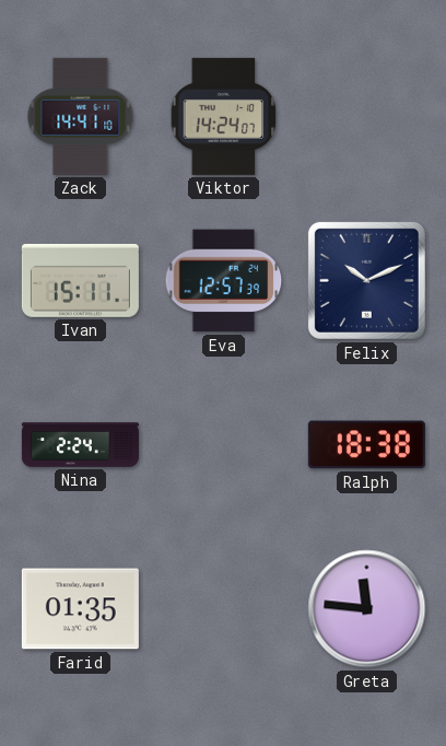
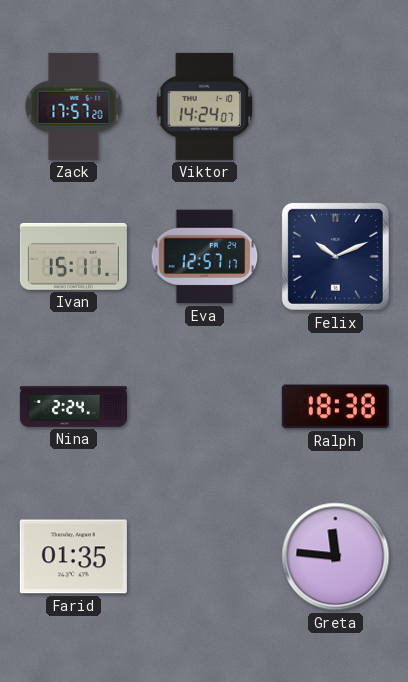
Zack: 14:41 -> 17:57 (74, 106)
Eva: 12:57:39 -> 12:57:17 (205, 257)
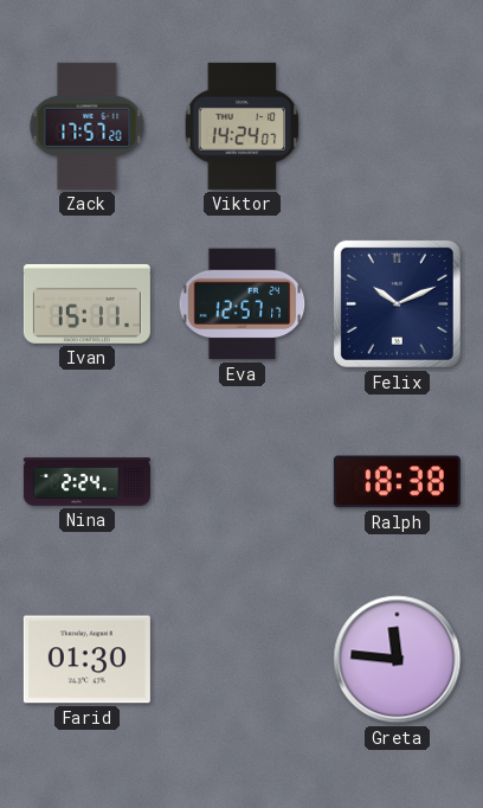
Farid: 01:35 -> 01:30 (86, 660)
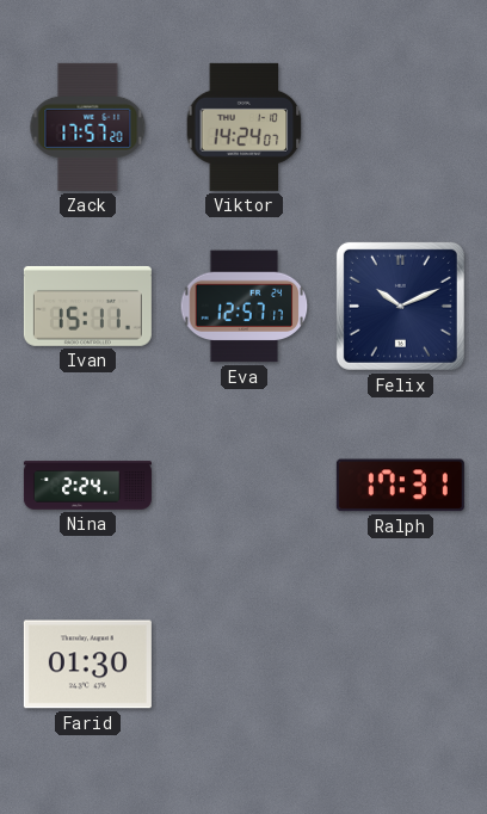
Ralph: 18:38 -> 17:31 (400, 486)
Greta: 11:46 -> none (398, 660)
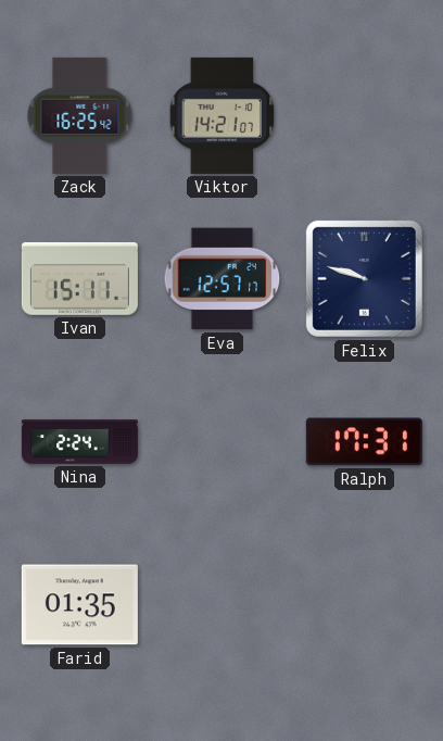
Zack: 17:57 -> 16:25 (80, 115)
Viktor: 14:24 -> 14:21 (223, 115)
Felix: 10:11 -> 9:48 (364, 278)
Farid: 01:30 -> 01:35 (79, 605)
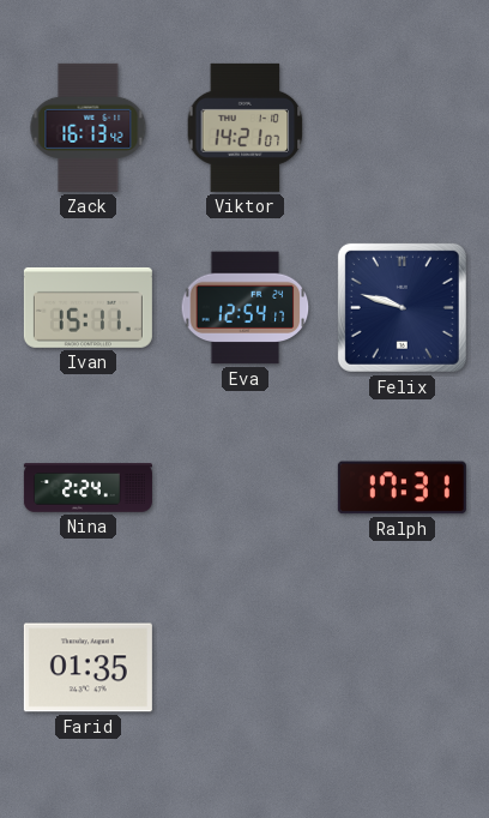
Zack: 16:25 -> 16:13 (89, 127)
Eva: 12:57 -> 12:54 (246, 308)
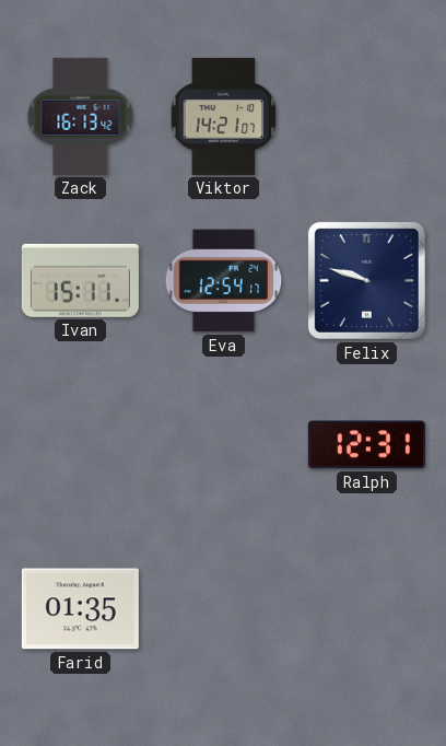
Nina: 2:24 -> none (87, 488)
Ralph: 17:31 -> 12:31 (366, 445)
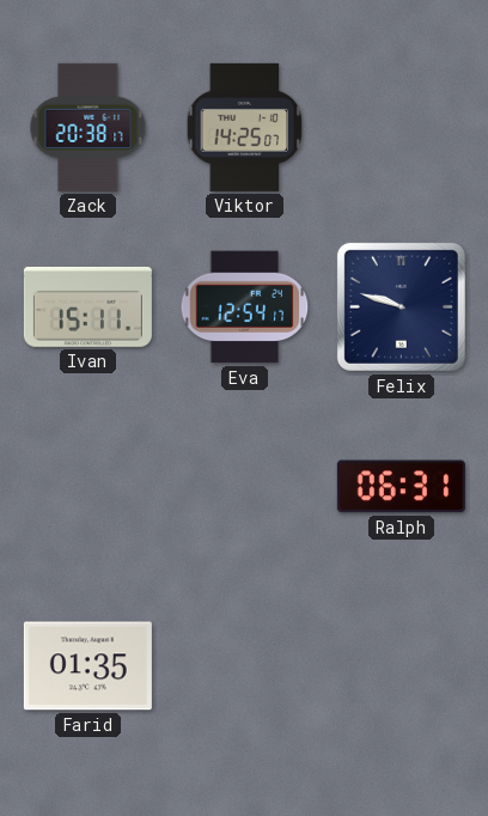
Zack: 16:13 -> 20:38 (89, 127)
Viktor: 14:21 -> 14:25 (245, 127)
Ralph: 12:31 -> 06:31 (401, 487)
